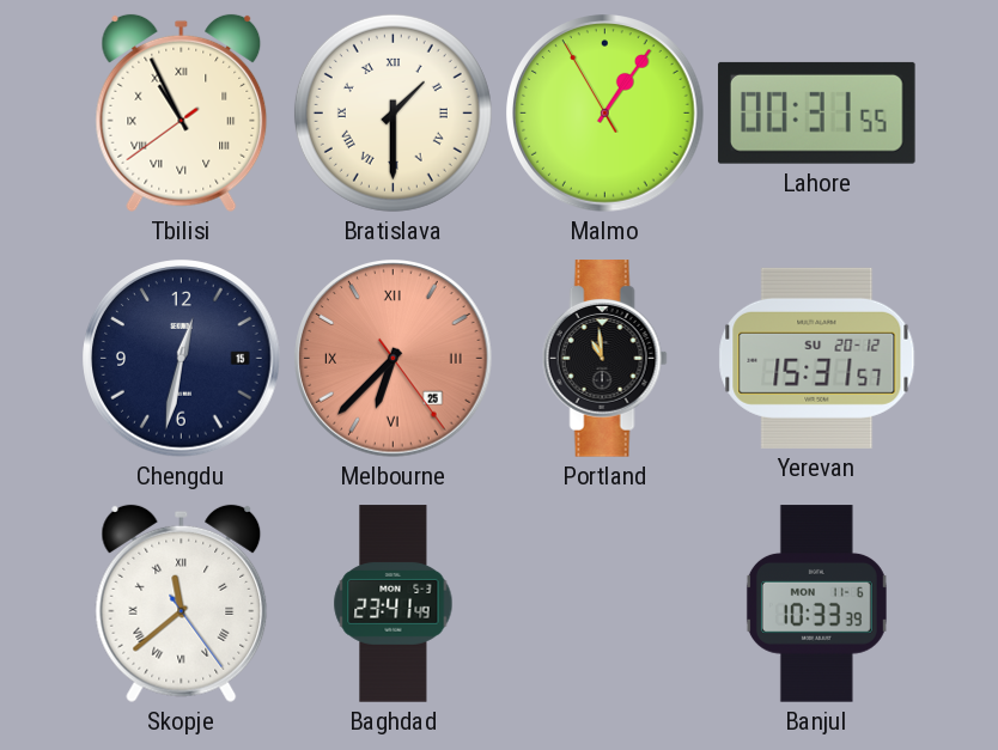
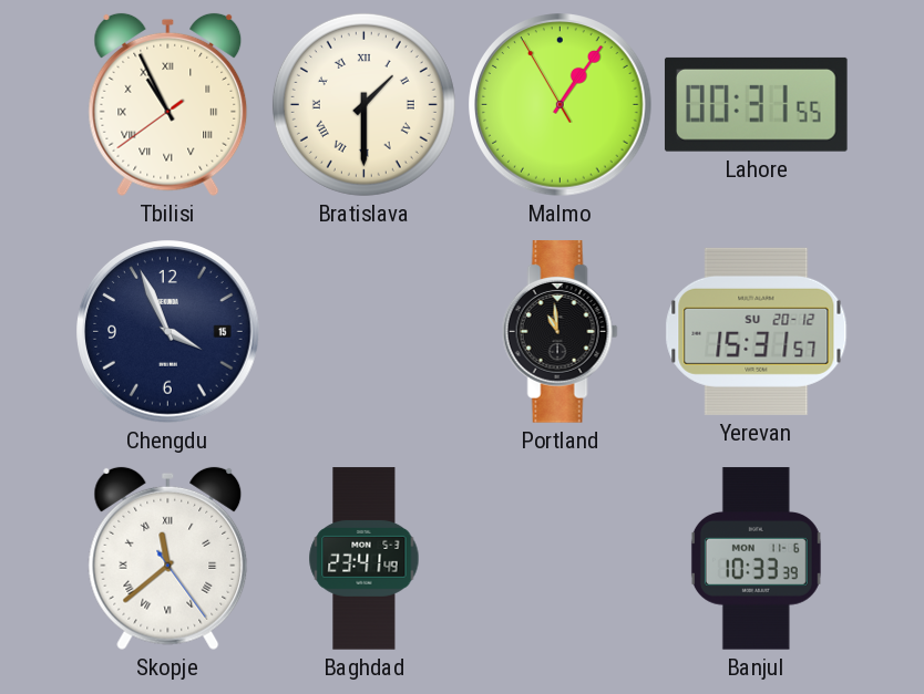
Chengdu: 12:32 -> 3:56 (168, 332)
Melbourne: 6:37 -> none (394, 359)
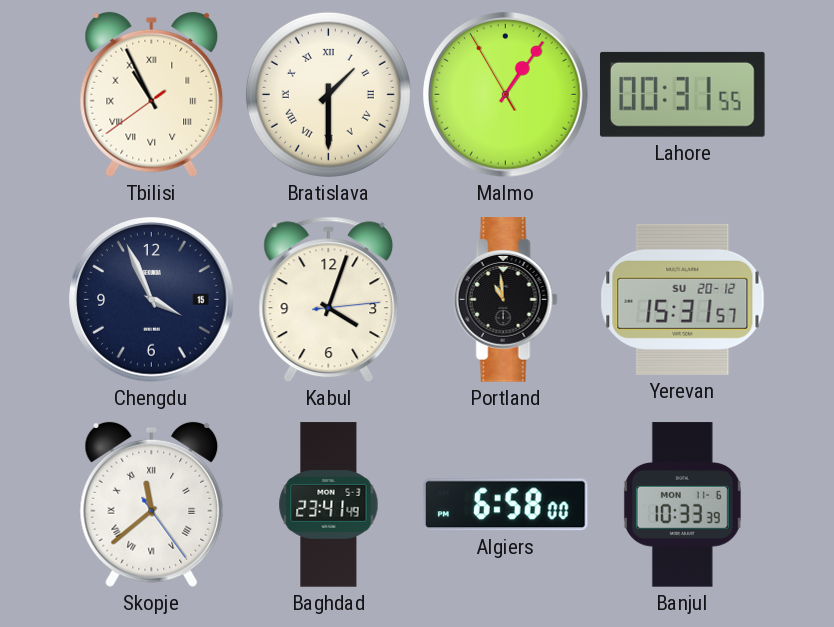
Kabul: none -> 4:03 (329, 300)
Algiers: none -> 6:58 (505, 505)
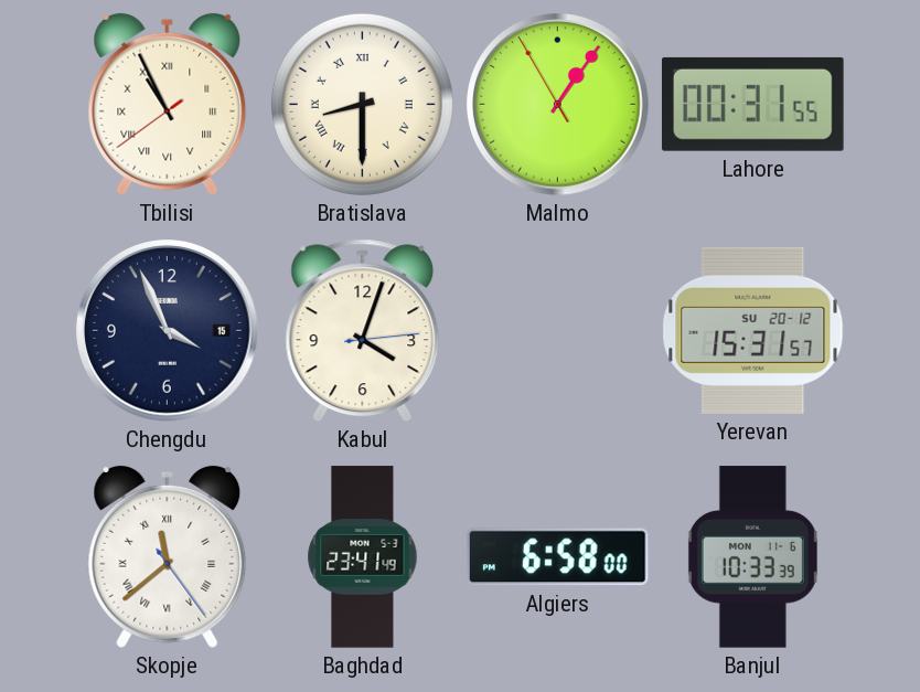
Bratislava: 1:30 -> 8:30 (362, 104)
Portland: 10:59 -> none (505, 300)
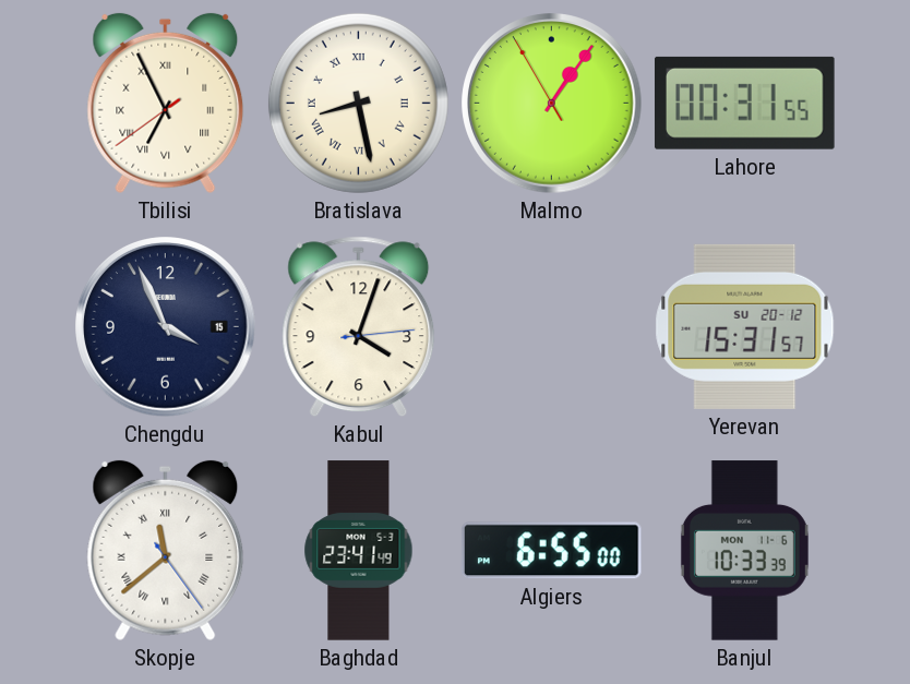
Tbilisi: 10:55 -> 6:55 (166, 104)
Bratislava: 8:30 -> 8:28 (358, 103)
Algiers: 6:58 -> 6:55 (551, 551)
